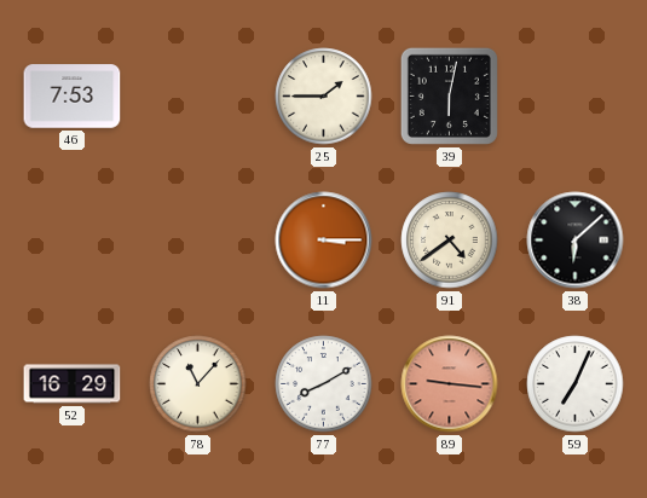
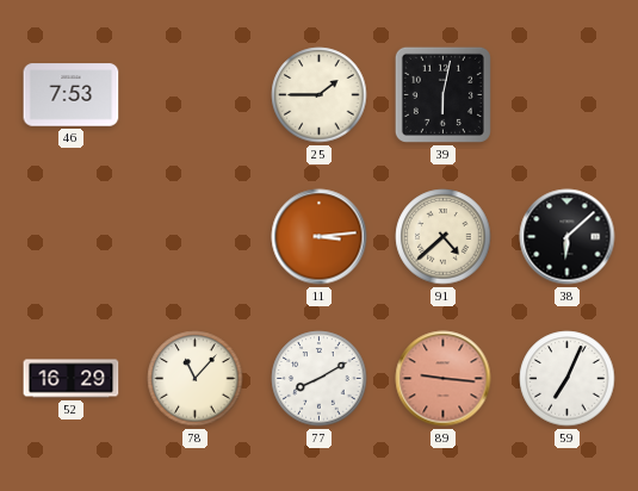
11: 3:15 -> 3:14 (320, 237)
91: 4:39 -> 4:38 (444, 237)
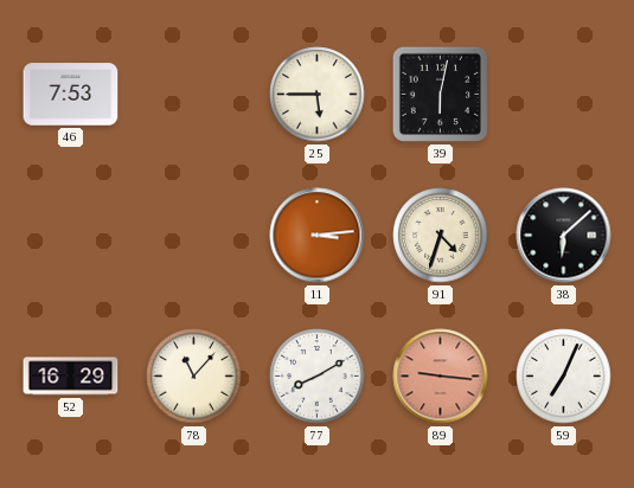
25: 1:45 -> 5:45 (318, 95)
91: 4:38 -> 4:33 (441, 236)
